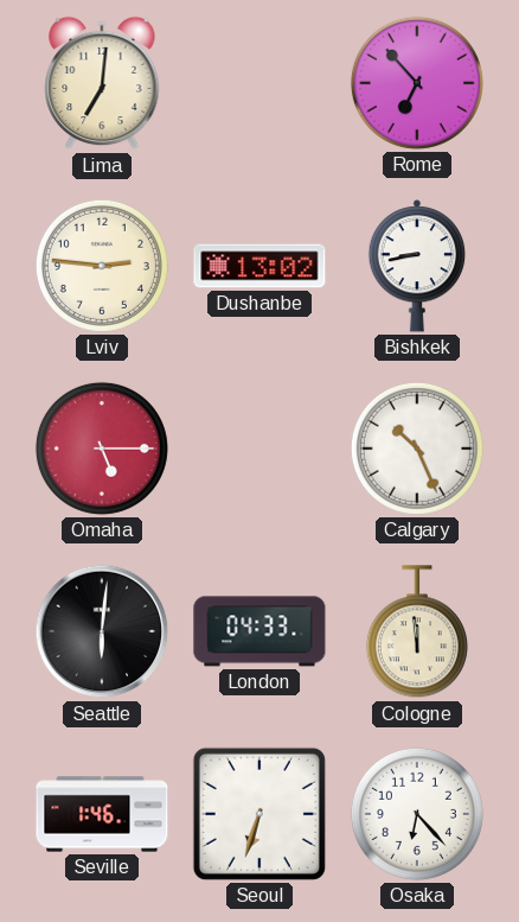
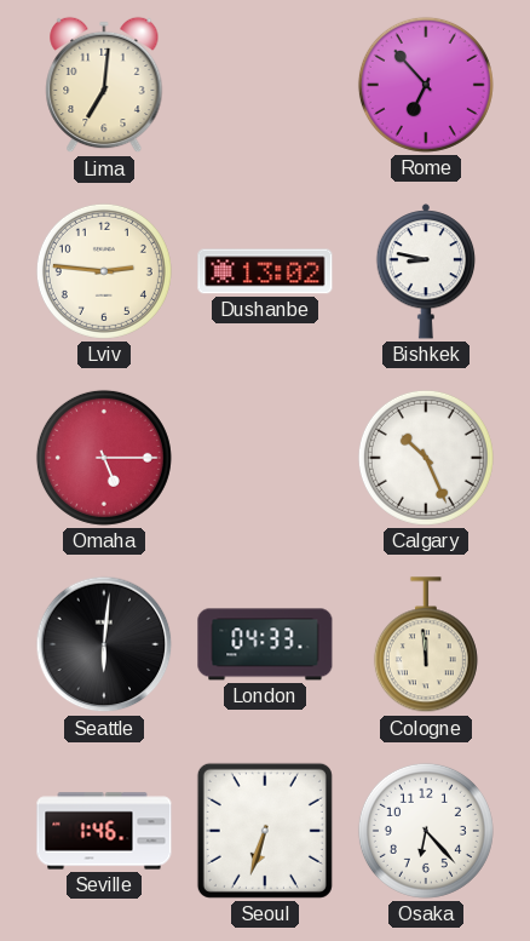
Bishkek: 8:43 -> 8:47 (426, 271)
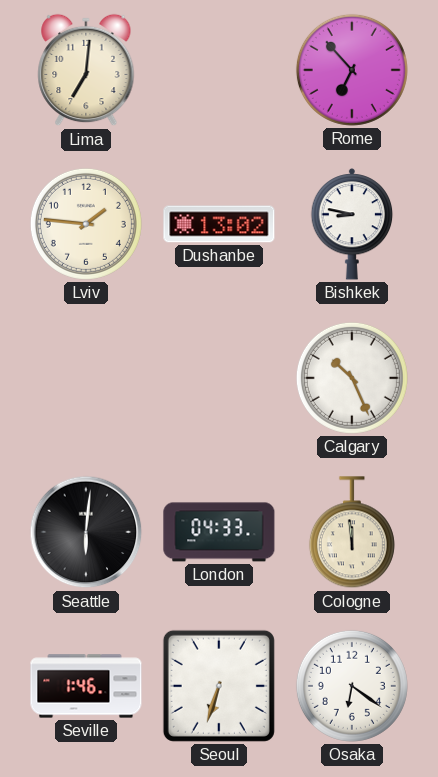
Lviv: 2:46 -> 1:46 (86, 224)
Omaha: 5:15 -> none (104, 458)
Osaka: 6:23 -> 6:21 (352, 686)
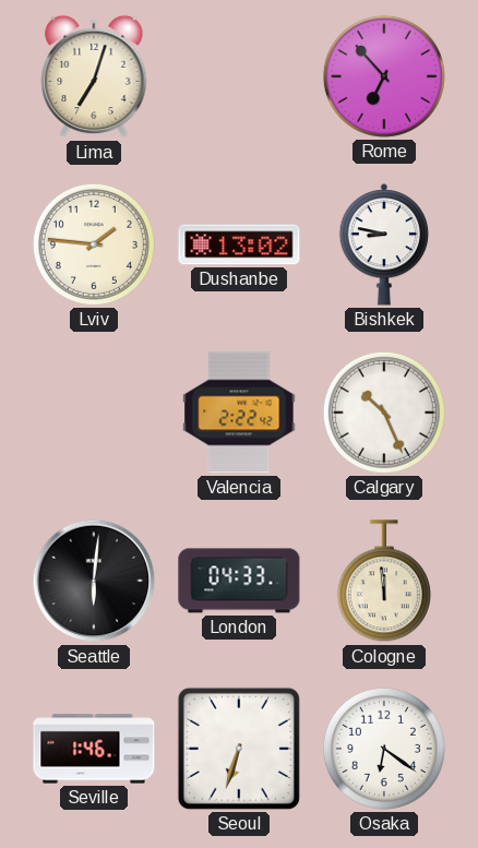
Lima: 7:01 -> 7:03 (94, 76)
Valencia: none -> 2:22 (239, 413)
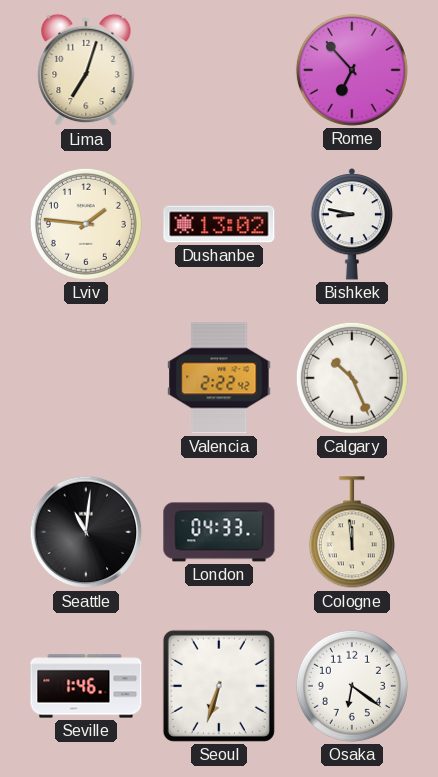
Seattle: 6:01 -> 11:01 (86, 532)
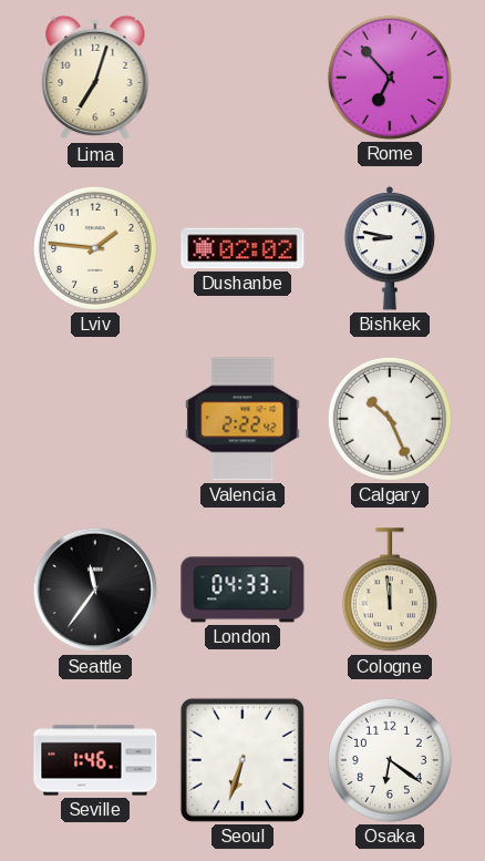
Dushanbe: 13:02 -> 02:02 (242, 248)
Seattle: 11:01 -> 11:36 (95, 590)
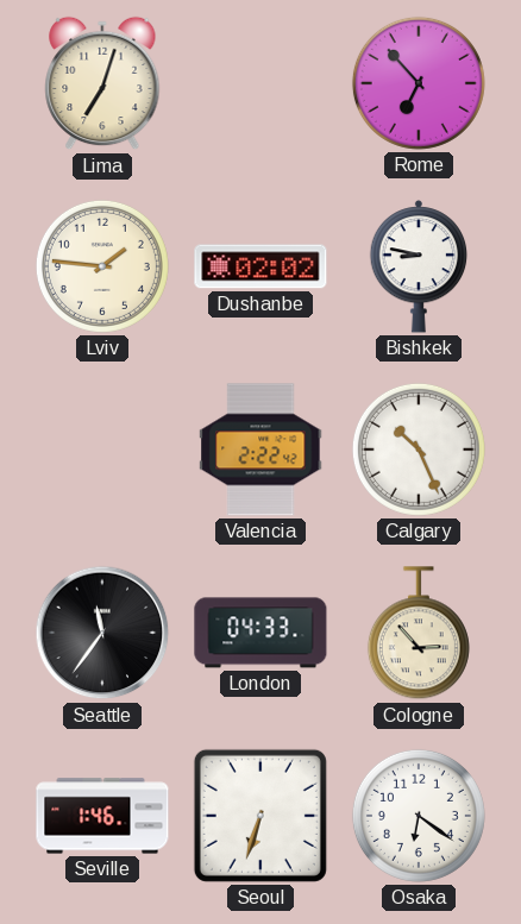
Cologne: 11:59 -> 2:53 (419, 634)
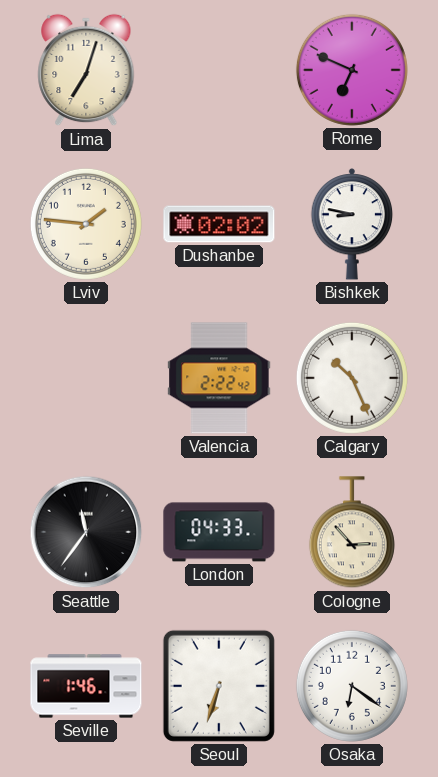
Rome: 6:53 -> 6:49 (352, 70)
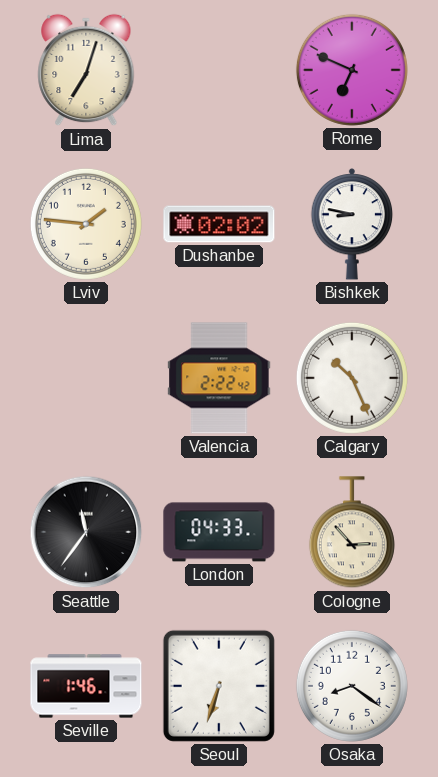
Osaka: 6:21 -> 8:21 (352, 686)
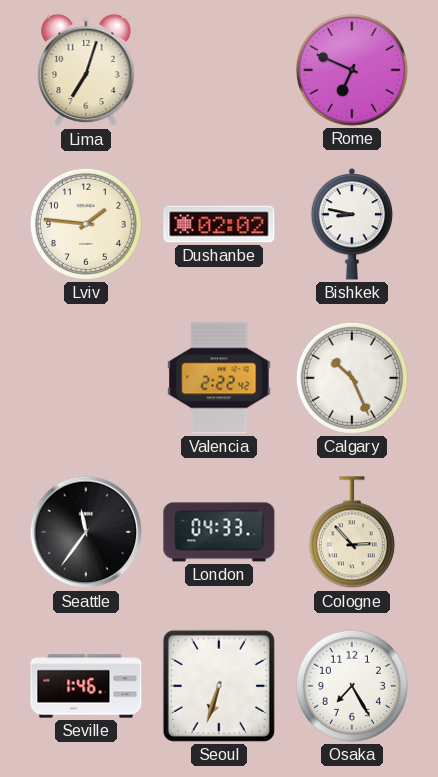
Osaka: 8:21 -> 7:25 (352, 686)
